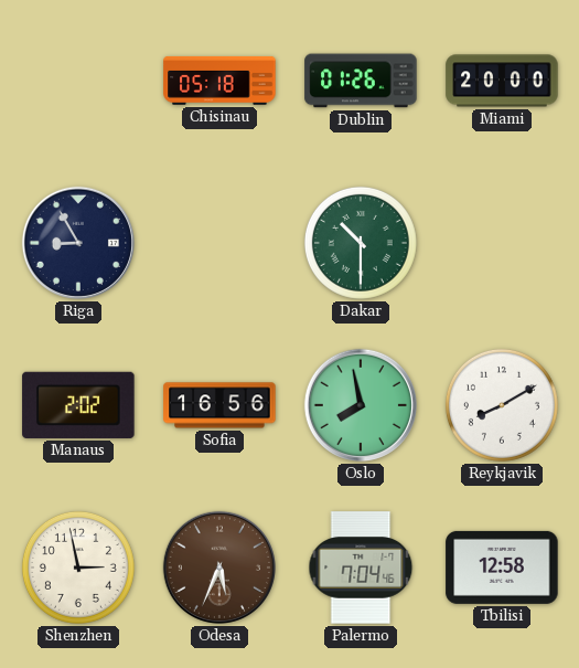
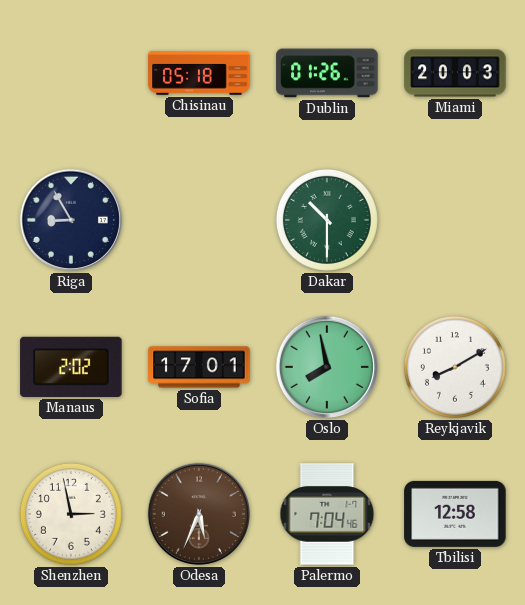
Miami: 20:00 -> 20:03 (455, 73)
Sofia: 16:56 -> 17:01 (199, 367)
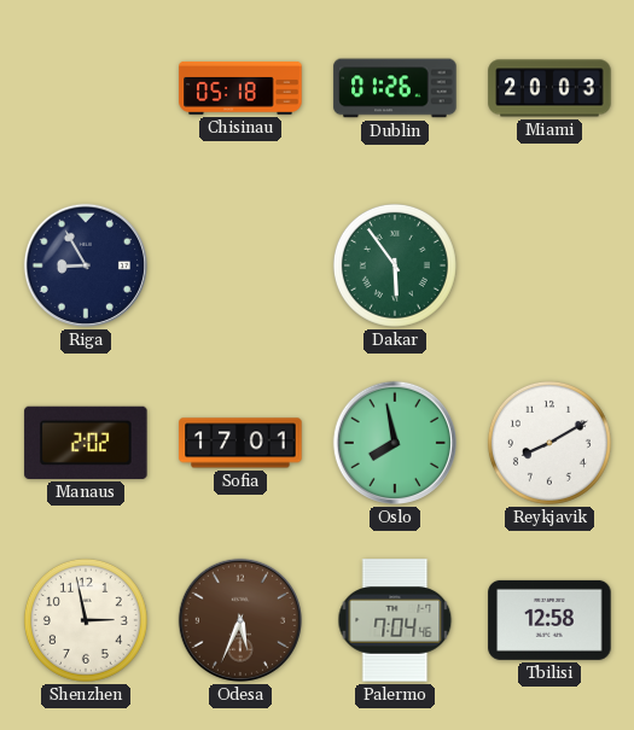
Dakar: 10:30 -> 5:54 (395, 265)
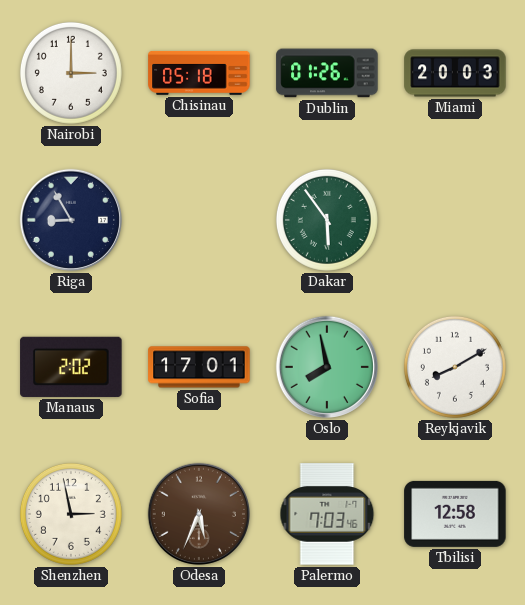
Nairobi: none -> 3:00 (71, 73)
Palermo: 7:04 -> 7:03 (327, 514)
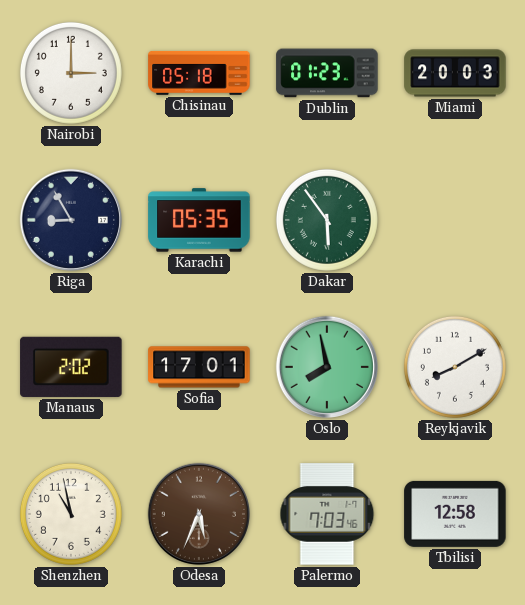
Dublin: 01:26 -> 01:23 (327, 73)
Karachi: none -> 05:35 (199, 220)
Shenzhen: 2:58 -> 10:58 (71, 514)
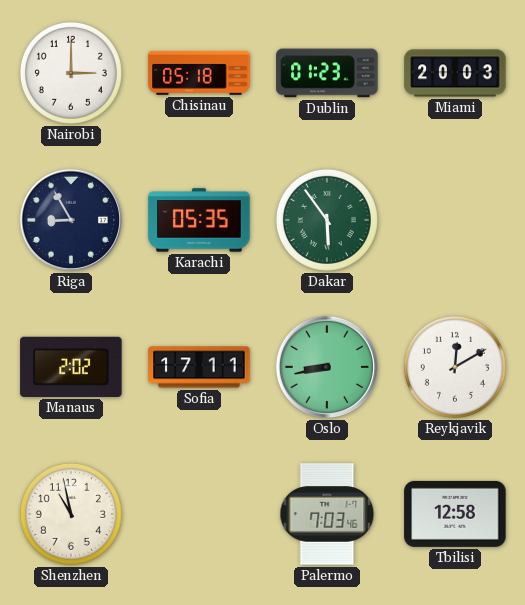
Sofia: 17:01 -> 17:11 (199, 367)
Oslo: 7:58 -> 8:43 (327, 367)
Reykjavik: 8:10 -> 12:10 (455, 367)
Odesa: 5:34 -> none (199, 514)
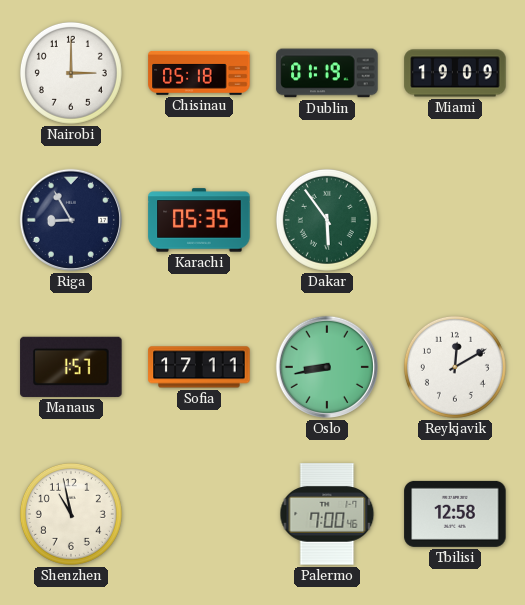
Dublin: 01:23 -> 01:19 (327, 73)
Miami: 20:03 -> 19:09 (455, 73)
Manaus: 2:02 -> 1:57 (71, 367)
Palermo: 7:03 -> 7:00 (327, 514)
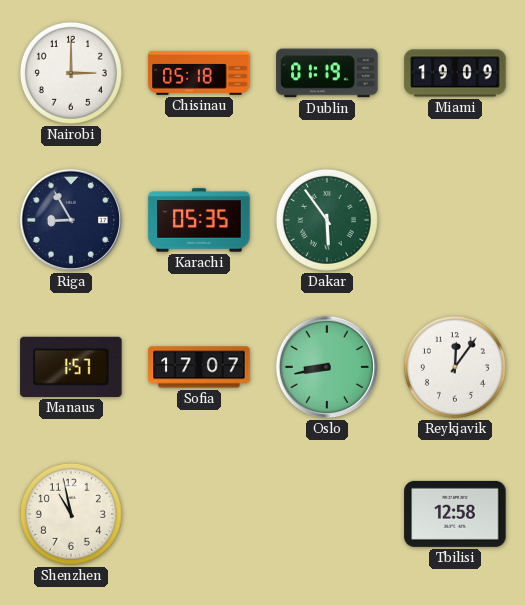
Sofia: 17:11 -> 17:07 (199, 367)
Reykjavik: 12:10 -> 12:06 (455, 367)
Palermo: 7:00 -> none (327, 514)
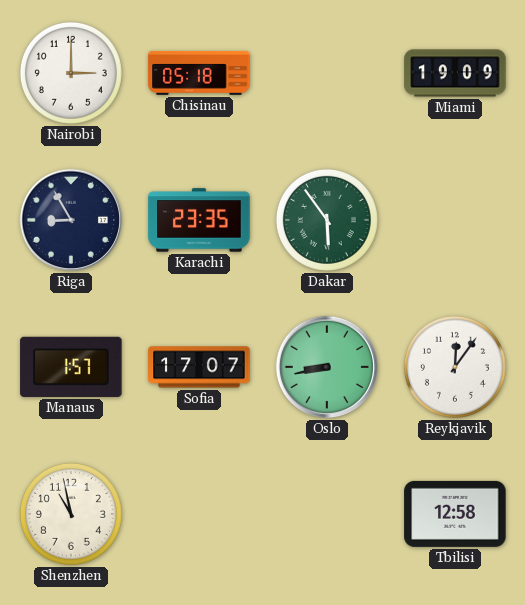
Dublin: 01:19 -> none (327, 73)
Karachi: 05:35 -> 23:35 (199, 220)
